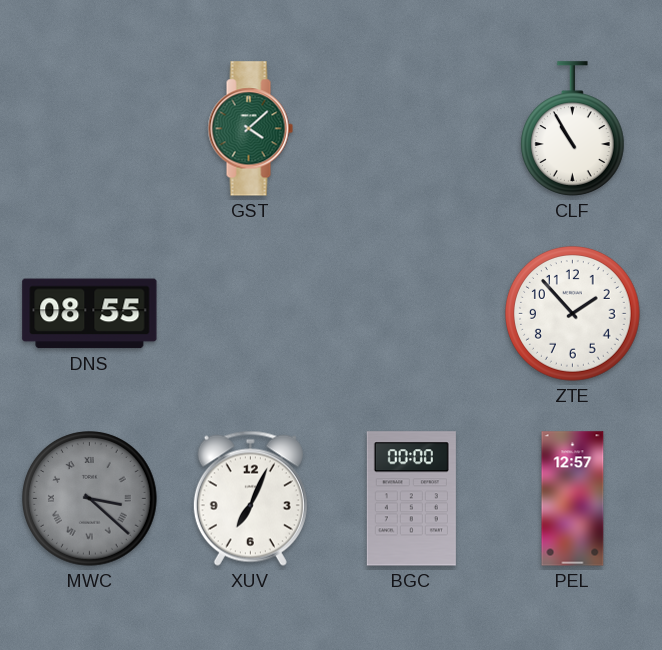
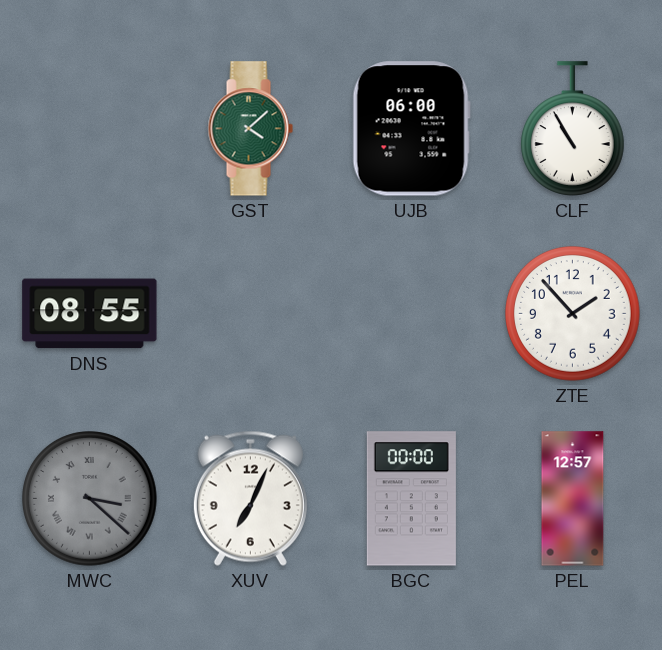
UJB: none -> 06:00 (411, 129)
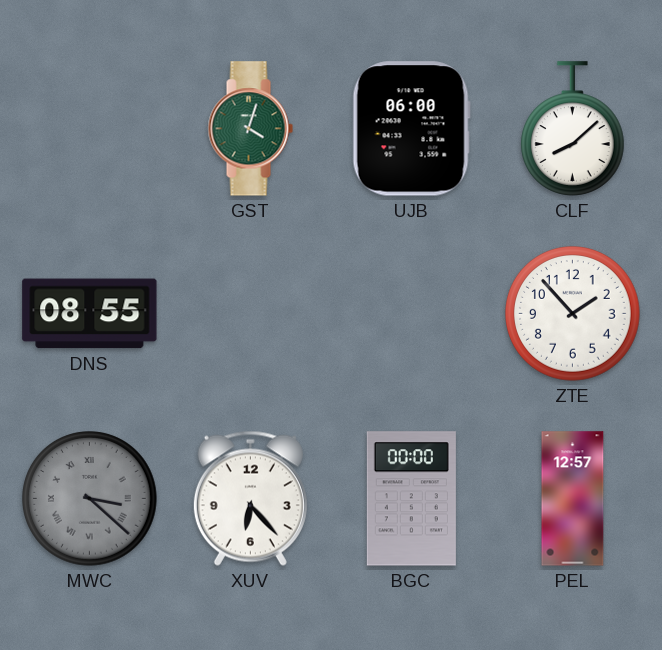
GST: 4:08 -> 4:03 (250, 129)
CLF: 10:55 -> 8:08 (572, 129)
XUV: 7:04 -> 6:23 (250, 498)
